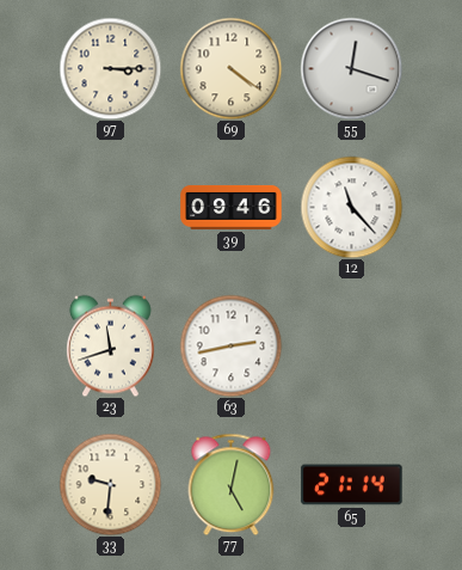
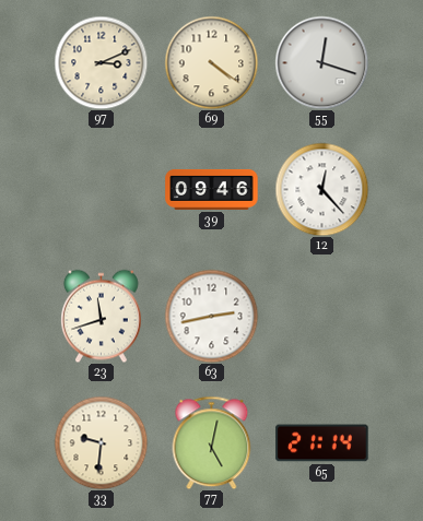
97: 3:15 -> 3:11 (101, 62)
12: 11:23 -> 12:23 (321, 189)
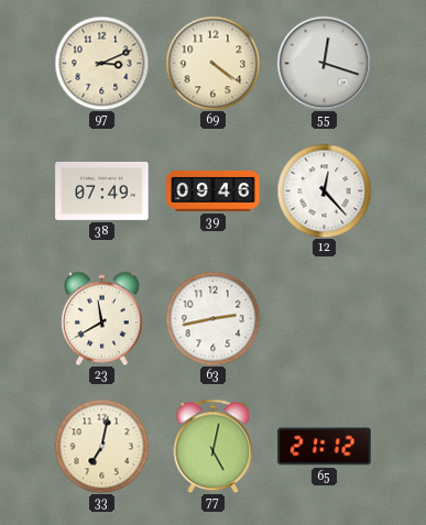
38: none -> 07:49 (102, 190)
23: 11:42 -> 11:40 (102, 318)
33: 9:31 -> 7:02 (101, 446)
65: 21:14 -> 21:12 (325, 447)
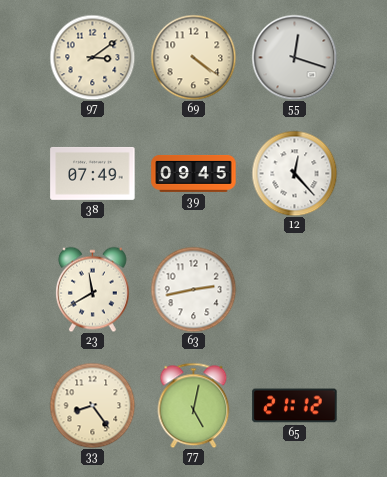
97: 3:11 -> 3:09 (92, 57)
39: 09:46 -> 09:45 (194, 173)
33: 7:02 -> 8:24 (92, 405)
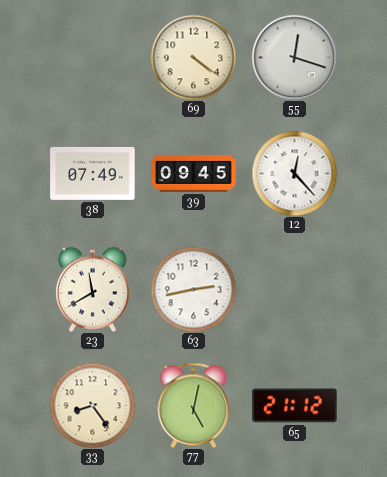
97: 3:09 -> none (92, 57)
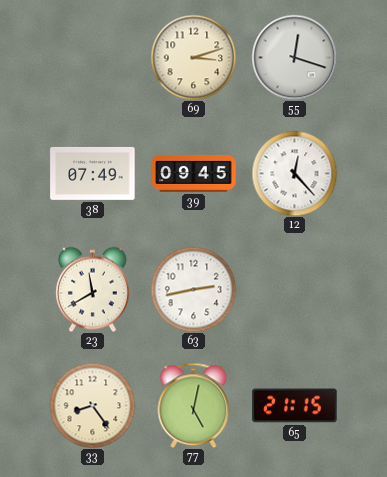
69: 4:21 -> 3:12 (193, 57)
65: 21:12 -> 21:15 (295, 406)
